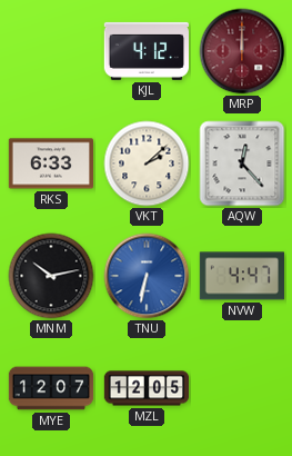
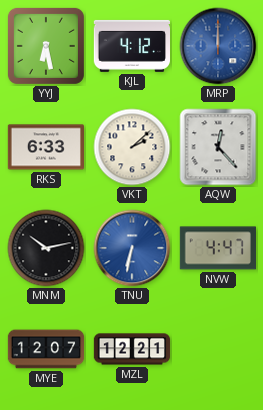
YYJ: none -> 6:28 (46, 46)
MRP dial: burgundy -> blue (218, 46)
MZL: 12:05 -> 12:21 (132, 349)
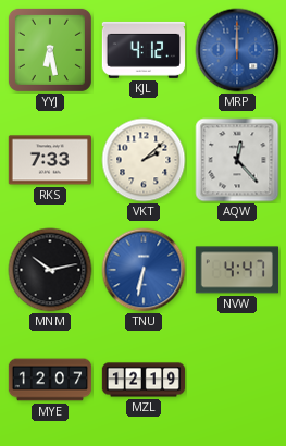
RKS: 6:33 -> 7:33 (49, 160)
MZL: 12:21 -> 12:19 (144, 380)
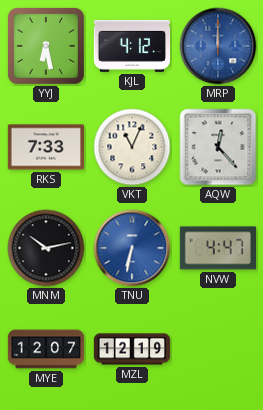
VKT: 2:08 -> 11:04 (132, 147)
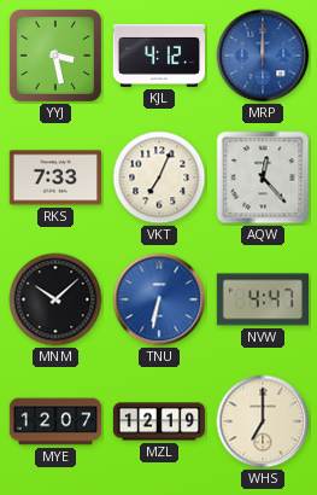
YYJ: 6:28 -> 3:28 (55, 56)
VKT: 11:04 -> 7:04 (159, 177)
MNM: 10:13 -> 10:08 (55, 299)
WHS: none -> 7:00 (263, 421)
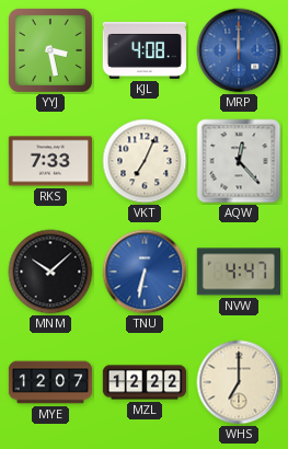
KJL: 4:12 -> 4:08 (143, 50)
MZL: 12:19 -> 12:22 (145, 382)
